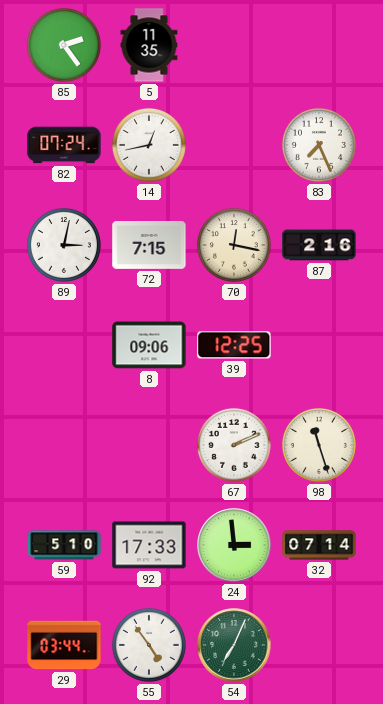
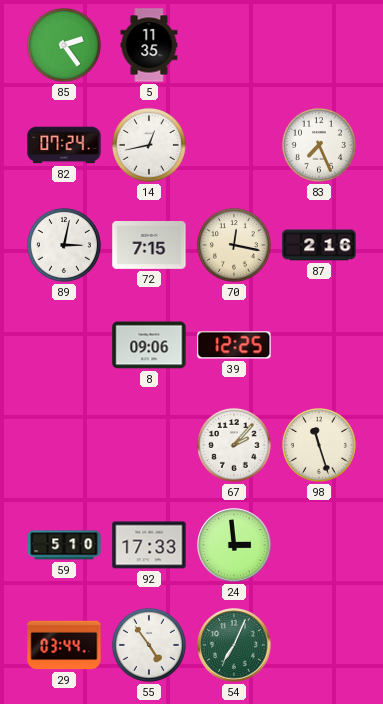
67: 2:11 -> 2:07 (234, 445)
32: 07:14 -> none (319, 545)
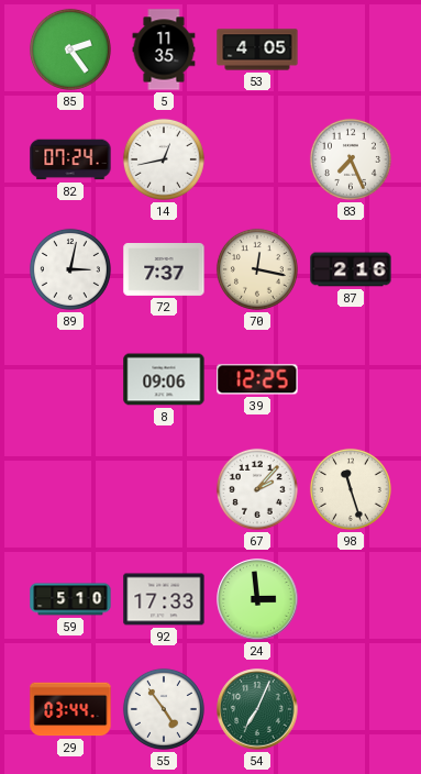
53: none -> 4:05 (257, 49)
72: 7:15 -> 7:37 (164, 270)
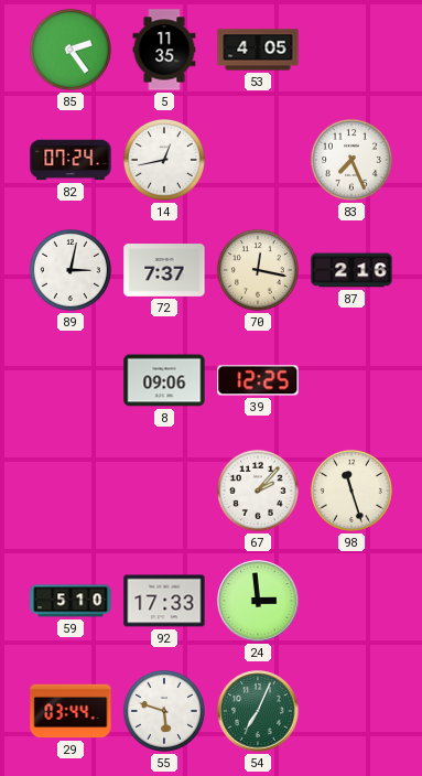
55: 4:54 -> 5:48 (164, 711)
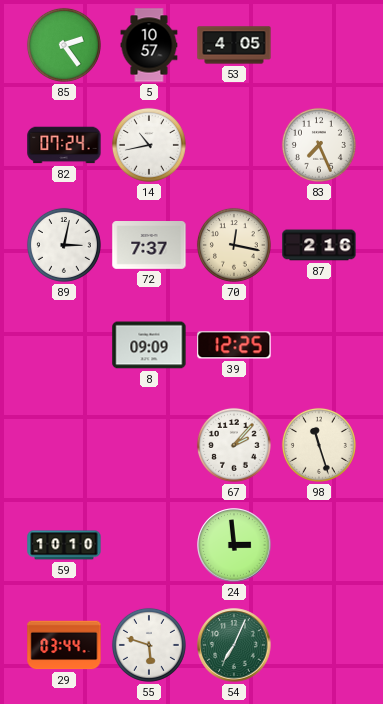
5: 11:35 -> 10:57 (149, 45)
14: 12:43 -> 10:43 (149, 145)
8: 09:06 -> 09:09 (149, 345)
59: 5:10 -> 10:10 (64, 545)
92: 17:33 -> none (164, 601)
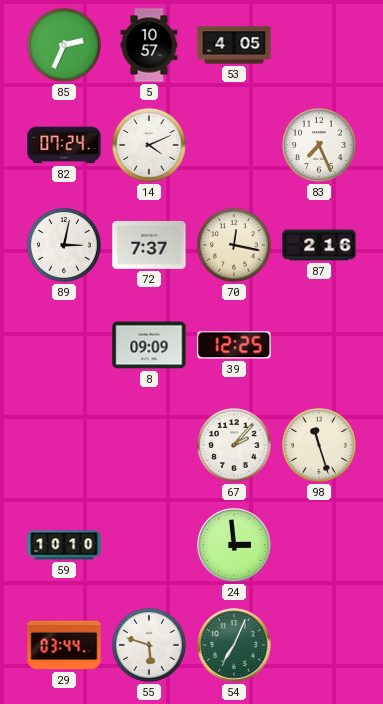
85: 2:24 -> 2:34 (64, 45)
14: 10:43 -> 4:11 (149, 145)
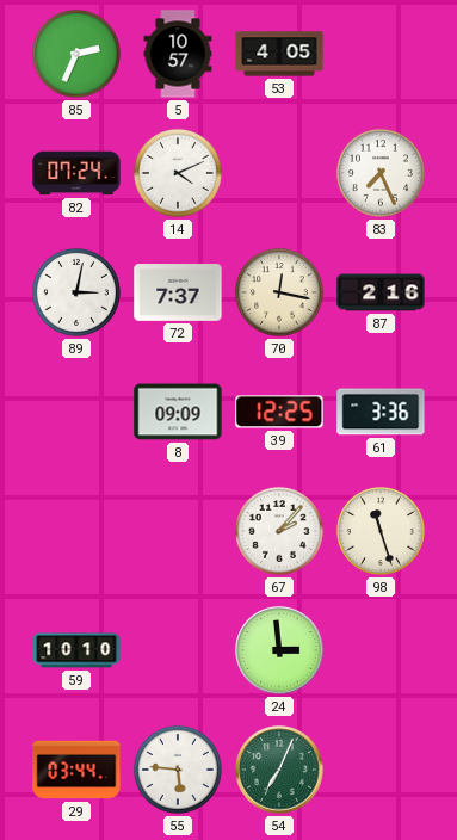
61: none -> 3:36 (381, 412)
55: 5:48 -> 5:46 (178, 770)
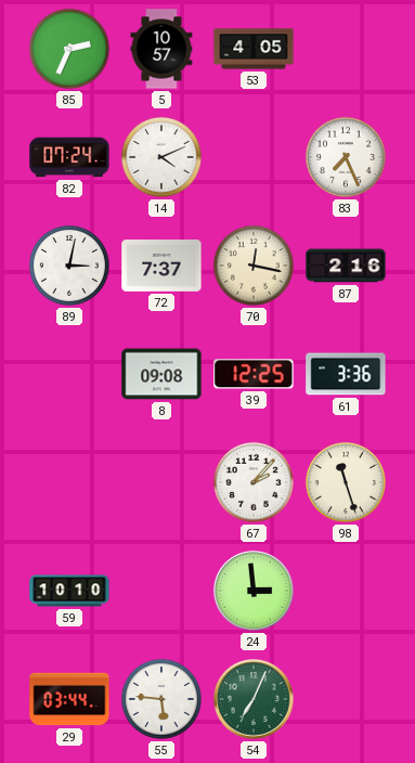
8: 09:09 -> 09:08 (161, 374)
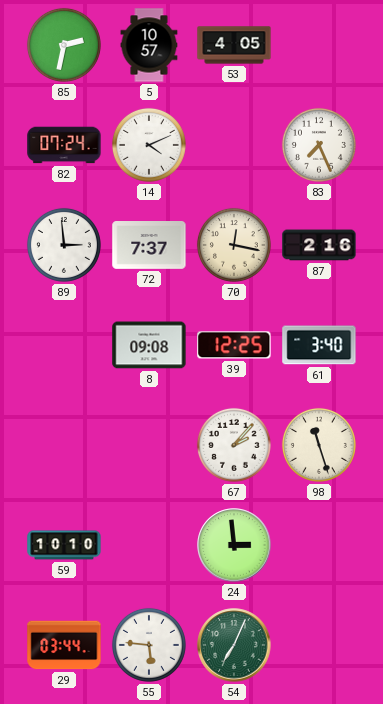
85: 2:34 -> 2:32 (64, 45)
89: 3:02 -> 2:59 (64, 245)
61: 3:36 -> 3:40 (319, 345)
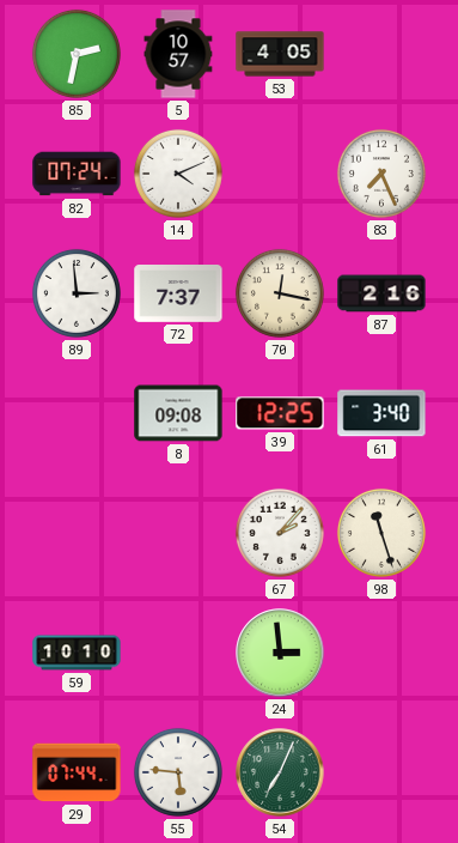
29: 03:44 -> 07:44 (77, 772)
